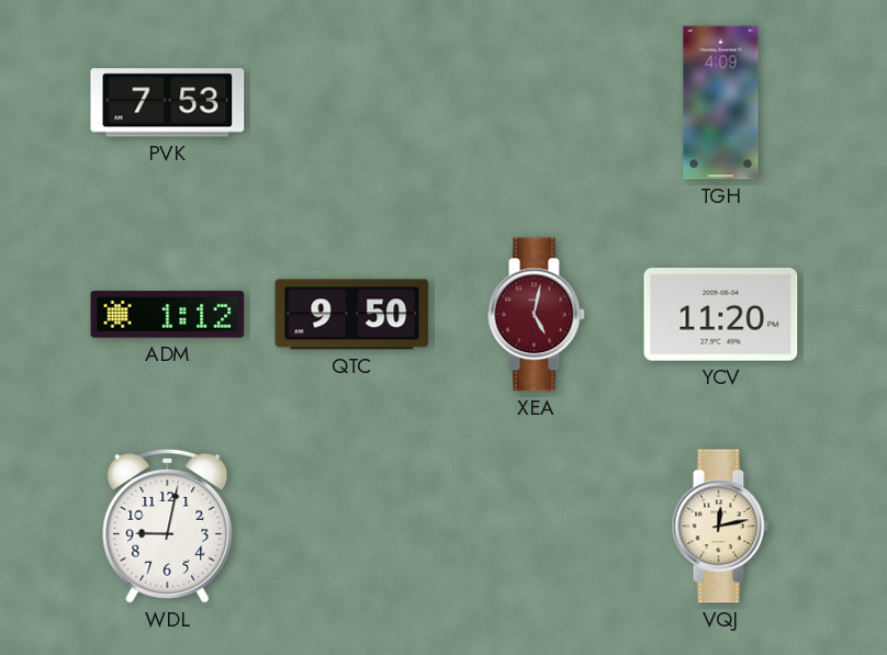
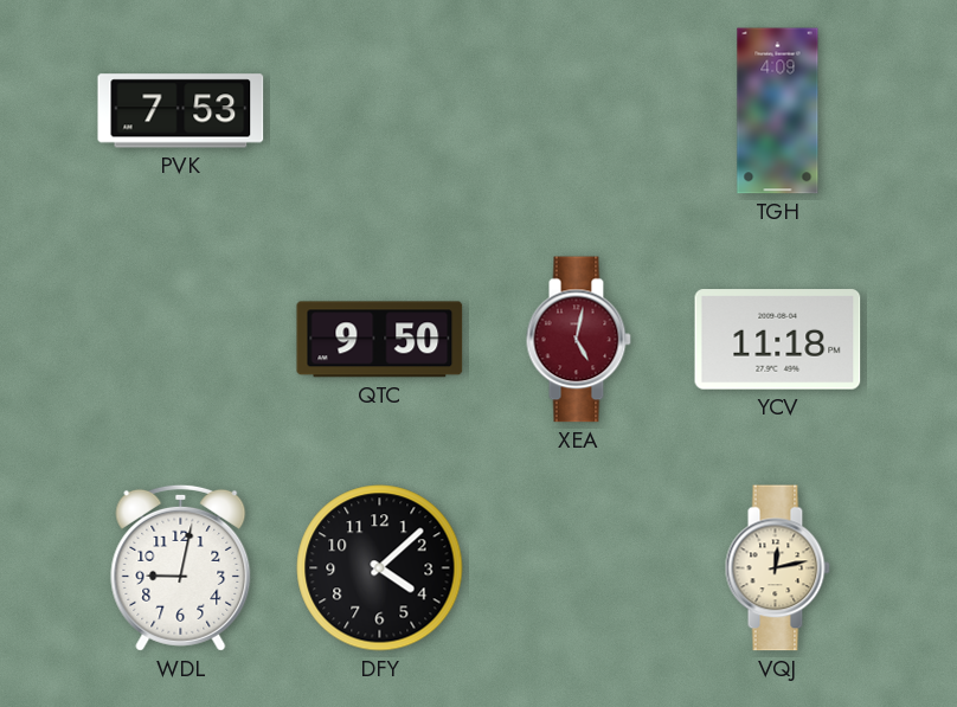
ADM: 1:12 -> none (168, 315)
YCV: 11:20 -> 11:18 (778, 340)
DFY: none -> 4:08 (380, 568)
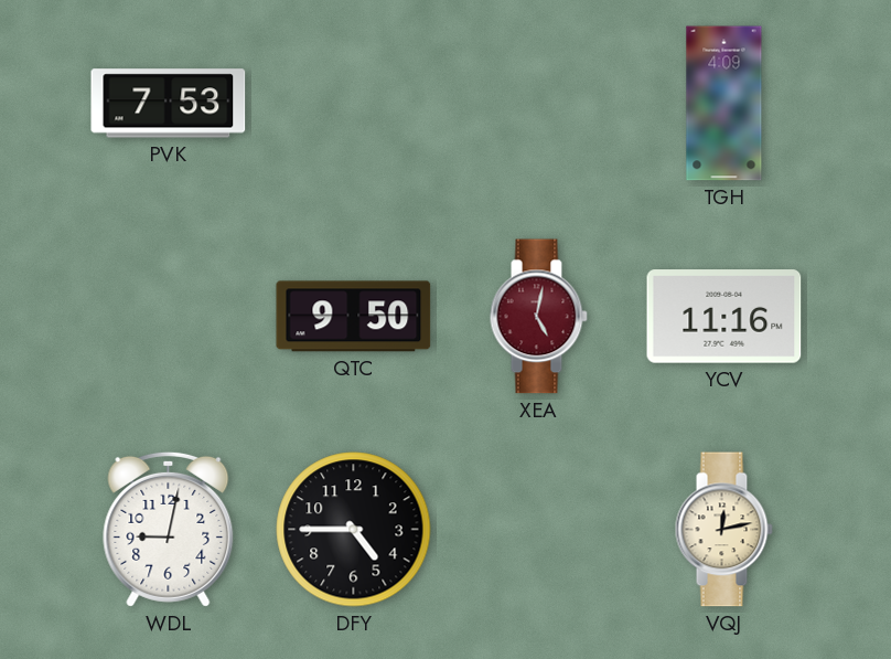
YCV: 11:18 -> 11:16 (724, 317)
DFY: 4:08 -> 4:45 (354, 530)
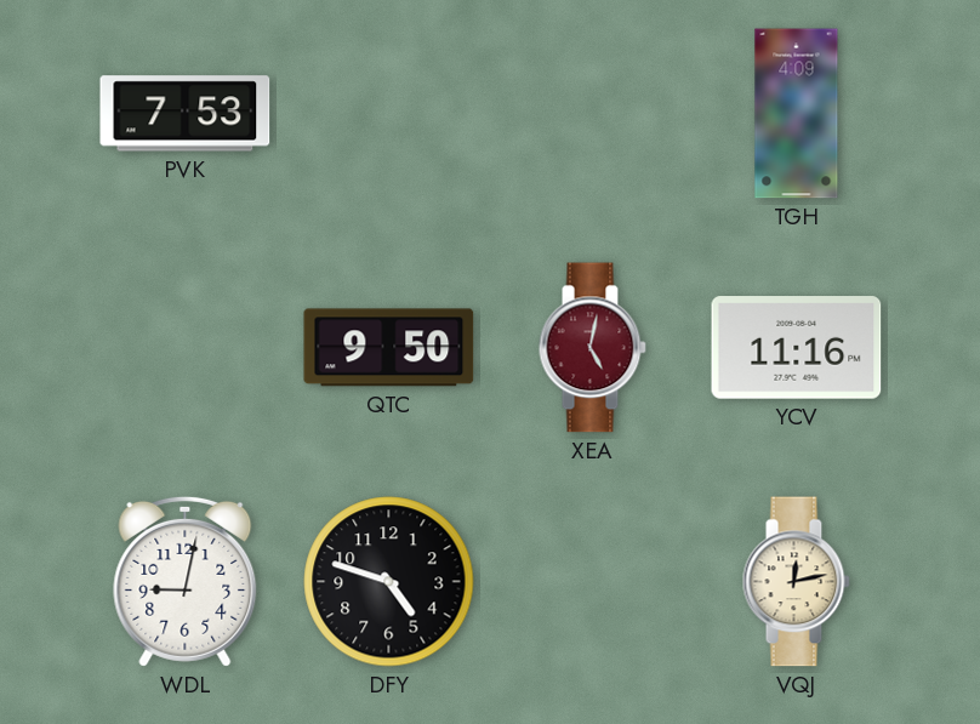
DFY: 4:45 -> 4:48 (389, 582)
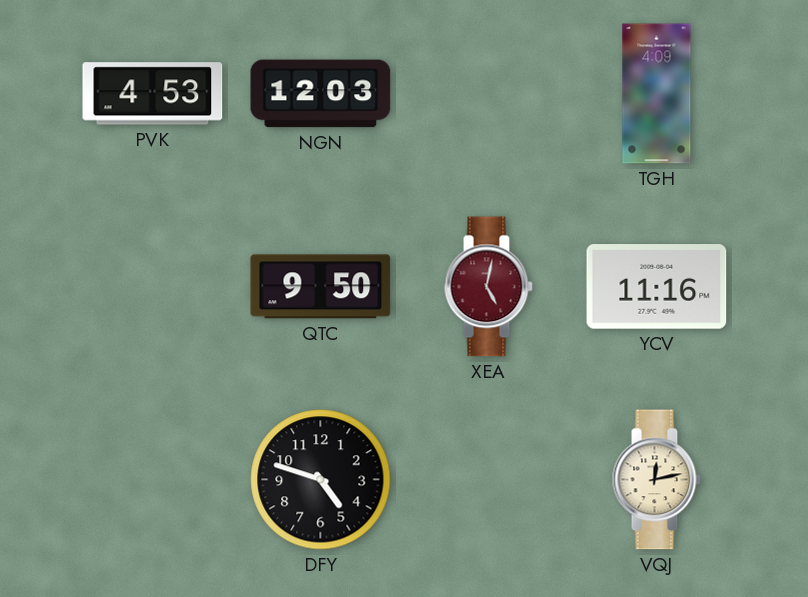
PVK: 7:53 -> 4:53 (153, 94)
NGN: none -> 12:03 (321, 94)
WDL: 9:02 -> none (186, 581)
